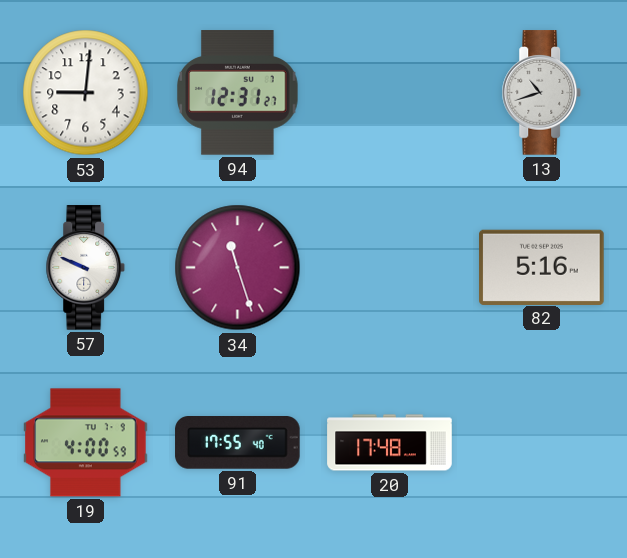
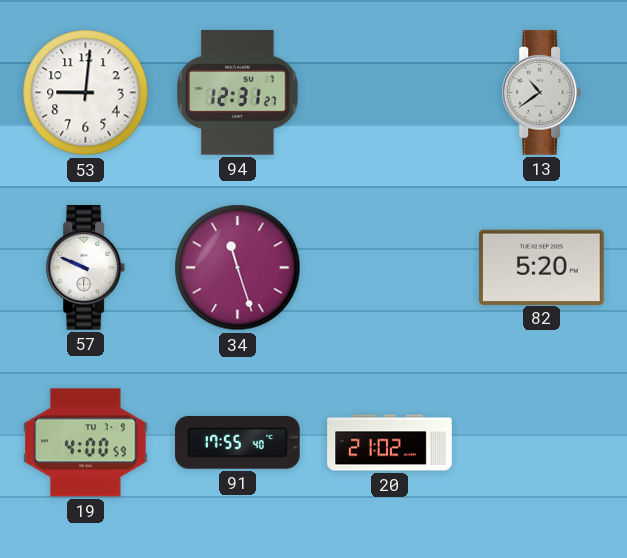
13: 10:42 -> 10:39 (542, 93)
82: 5:16 -> 5:20 (542, 267)
20: 17:48 -> 21:02 (390, 443)
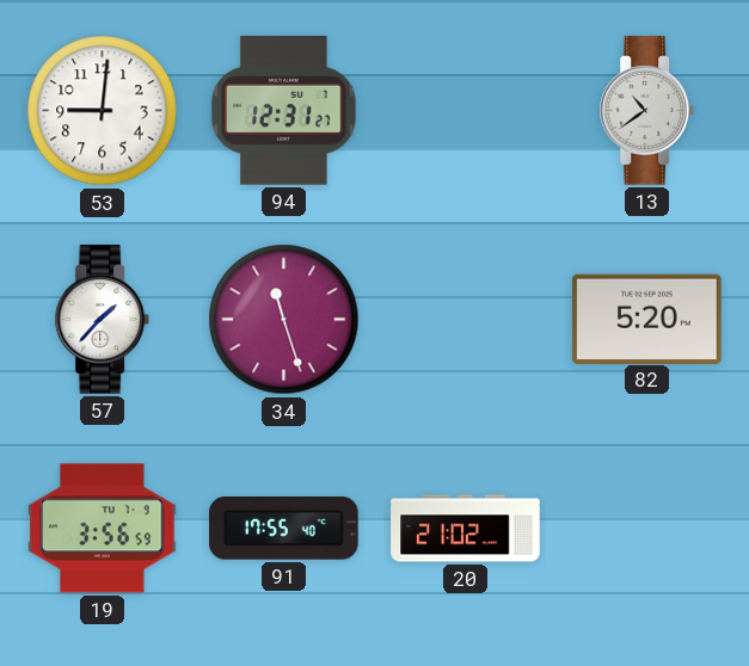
57: 9:49 -> 1:37 (103, 320)
19: 4:00 -> 3:56 (103, 529)
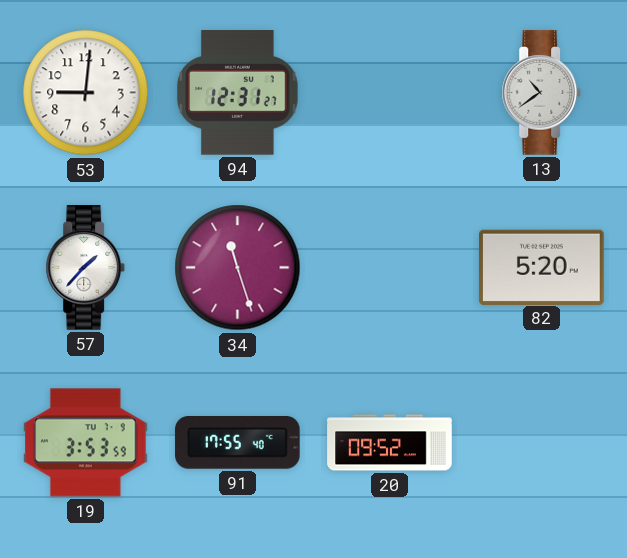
19: 3:56 -> 3:53 (86, 443)
20: 21:02 -> 09:52 (390, 443)
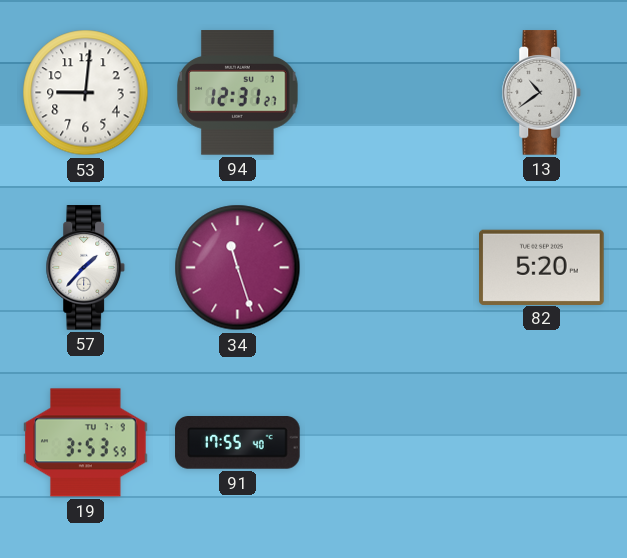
20: 09:52 -> none (390, 443)
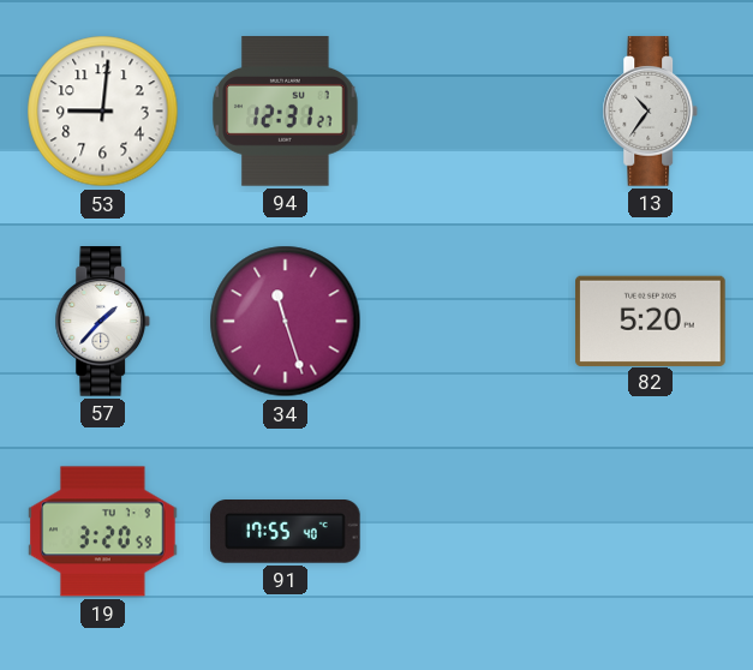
13: 10:39 -> 10:36 (651, 112)
19: 3:53 -> 3:20 (103, 532)
